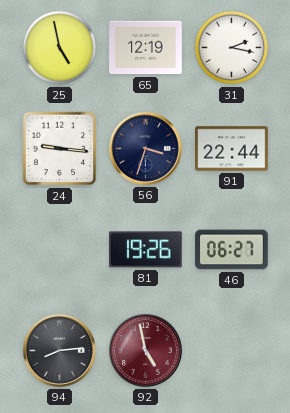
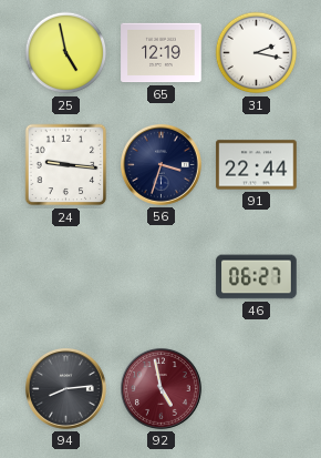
81: 19:26 -> none (146, 250)
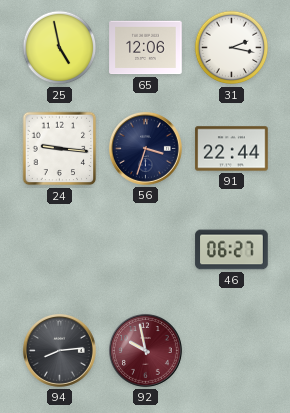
65: 12:19 -> 12:06 (146, 48)
92: 4:58 -> 9:58 (145, 350)
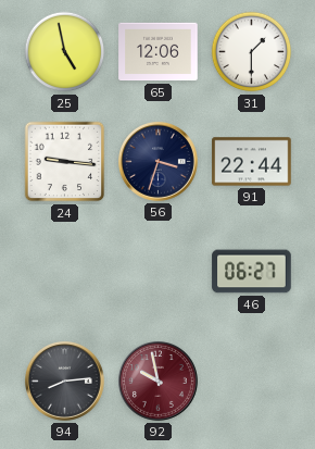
31: 2:17 -> 1:30 (252, 52)
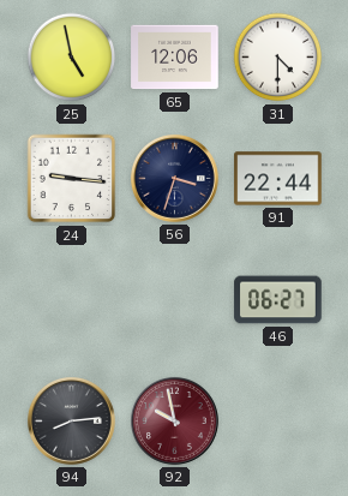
31: 1:30 -> 4:30 (278, 58)
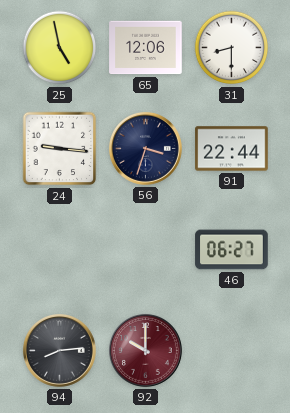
31: 4:30 -> 8:30 (232, 48)
92: 9:58 -> 10:00 (145, 350)
